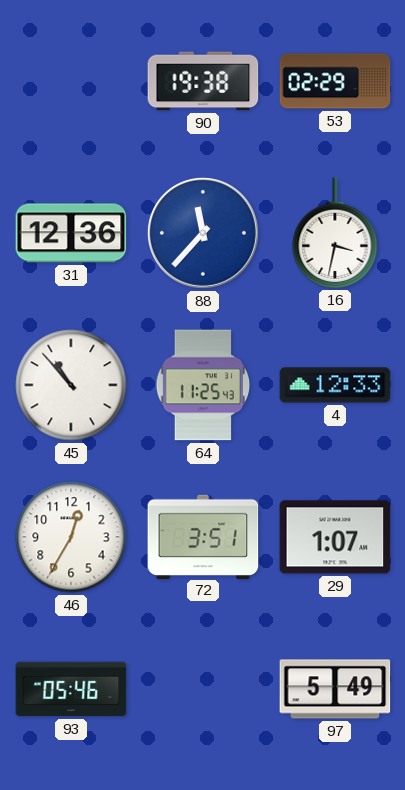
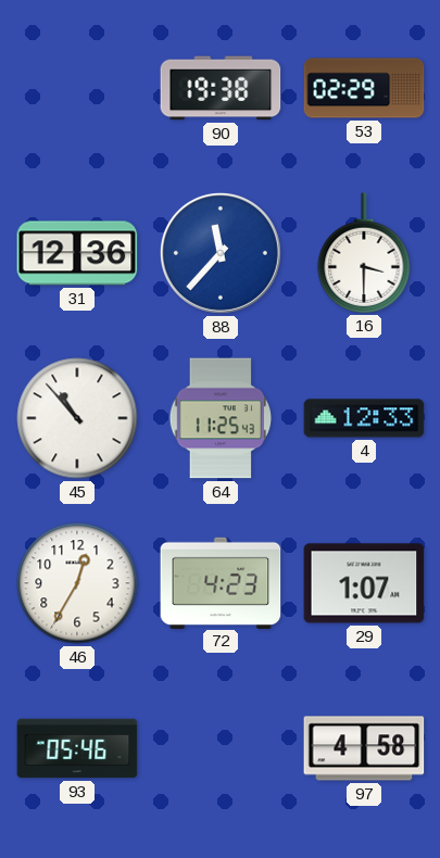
16: 3:32 -> 3:30 (364, 253)
72: 3:51 -> 4:23 (221, 582)
97: 5:49 -> 4:58 (364, 748)
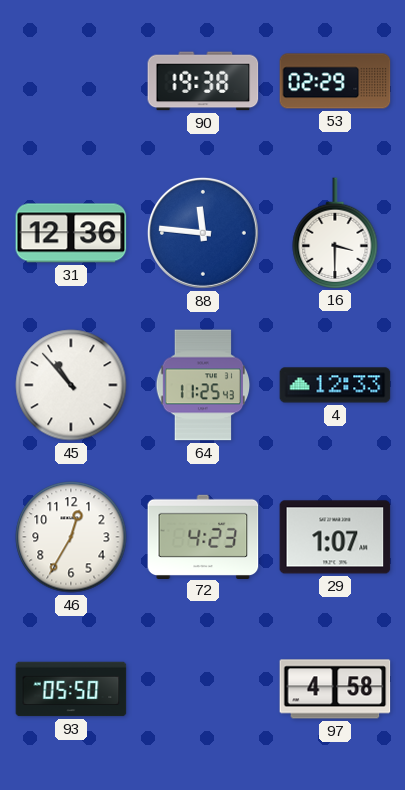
88: 11:37 -> 11:46 (203, 233)
93: 05:46 -> 05:50 (71, 689)
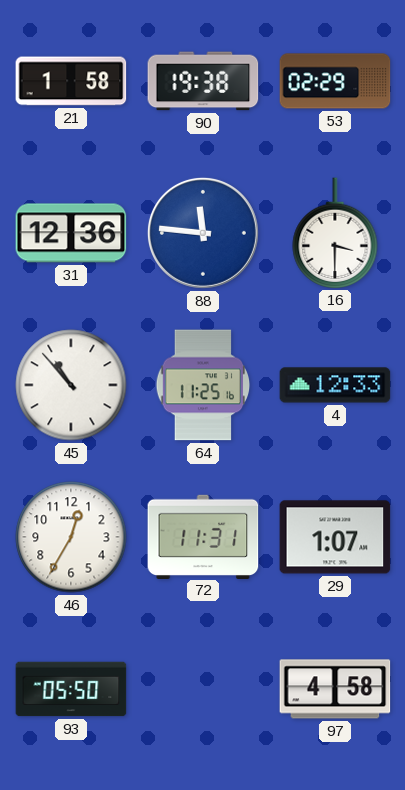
21: none -> 1:58 (71, 81)
64: 11:25:43 -> 11:25:16 (203, 385)
72: 4:23 -> 11:31 (203, 536)
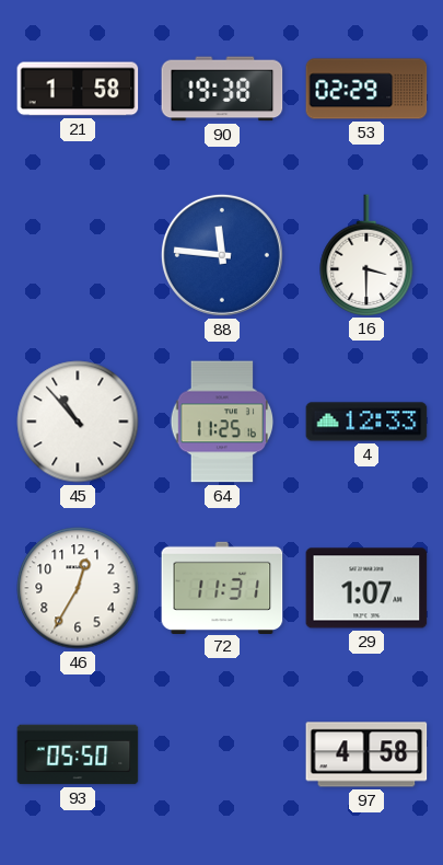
31: 12:36 -> none (71, 233)
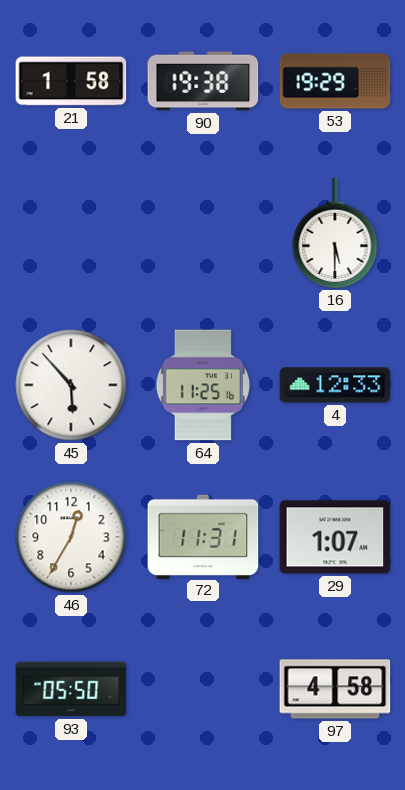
53: 02:29 -> 19:29 (335, 81)
88: 11:46 -> none (222, 255)
16: 3:30 -> 5:30 (335, 233)
45: 10:53 -> 5:53 (71, 385)
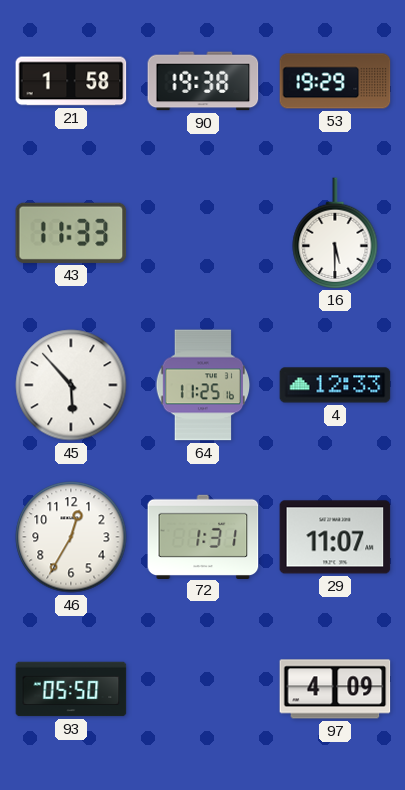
43: none -> 11:33 (71, 233)
72: 11:31 -> 1:31 (203, 536)
29: 1:07 -> 11:07 (335, 537)
97: 4:58 -> 4:09 (335, 689)
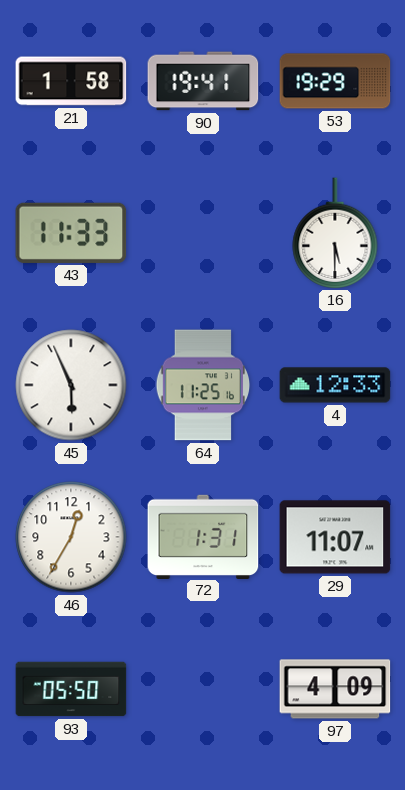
90: 19:38 -> 19:41 (203, 81)
45: 5:53 -> 5:56 (71, 385)
